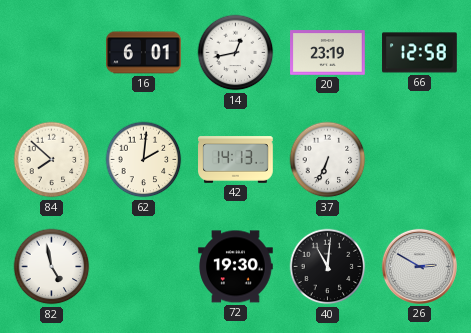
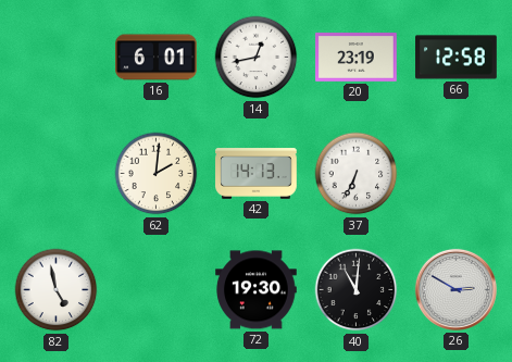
84: 7:52 -> none (52, 160)
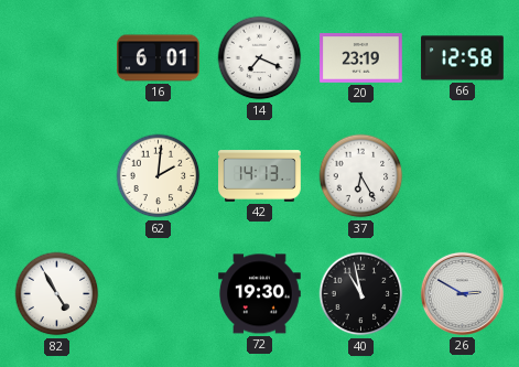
14: 12:43 -> 7:19 (260, 58)
37: 6:34 -> 6:25 (361, 176)
82: 4:58 -> 4:55 (57, 294)
40: 11:01 -> 10:58 (361, 294)
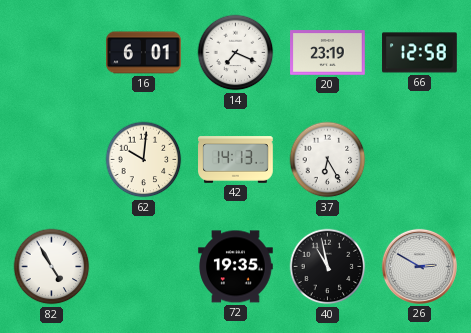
62: 2:01 -> 10:01 (144, 160)
72: 19:30 -> 19:35 (236, 267)
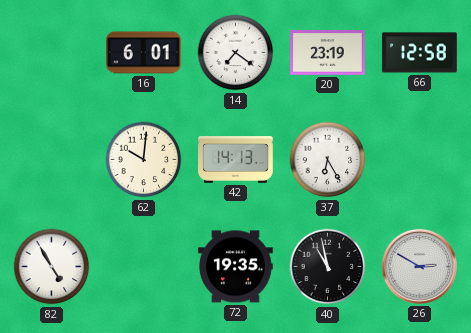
14: 7:19 -> 7:21 (236, 53)
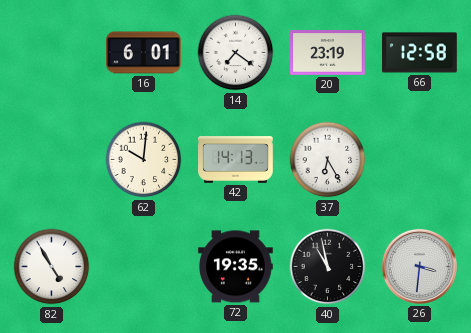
26: 2:50 -> 3:31 (419, 266)
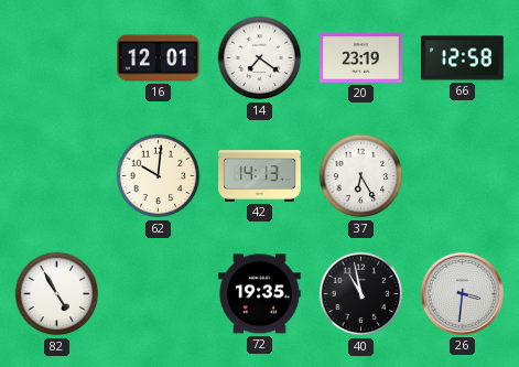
16: 6:01 -> 12:01 (159, 58)
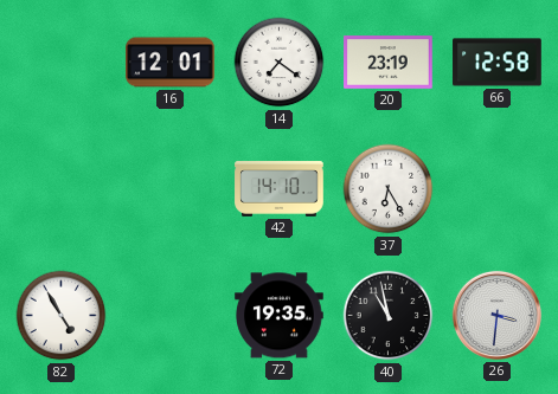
62: 10:01 -> none (159, 176)
42: 14:13 -> 14:10 (280, 189)
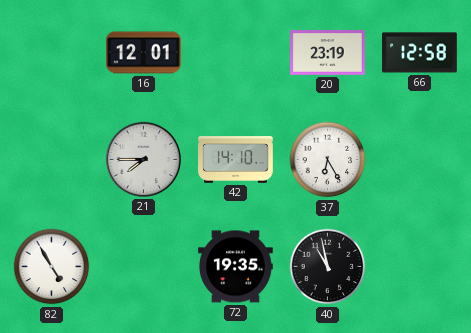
14: 7:21 -> none (280, 63)
21: none -> 7:45 (143, 159)
26: 3:31 -> none (496, 315)
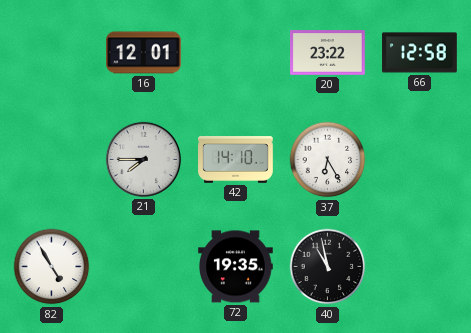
20: 23:19 -> 23:22 (328, 53)
